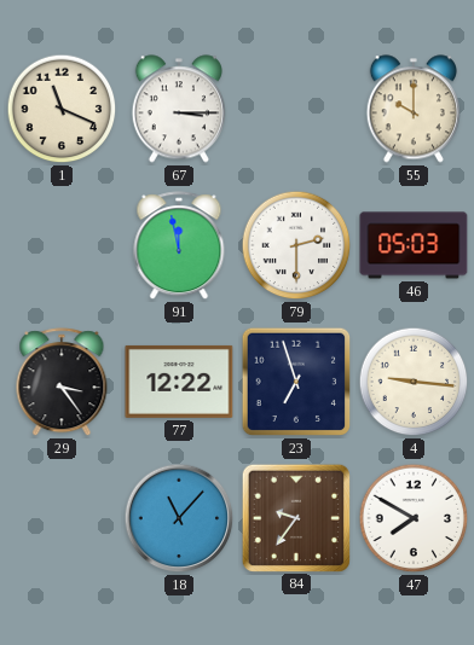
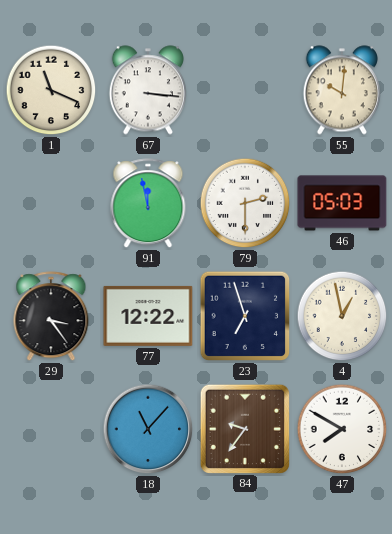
67: 3:15 -> 3:16 (148, 90)
55: 10:00 -> 10:01 (342, 90)
4: 9:16 -> 12:58 (342, 316)
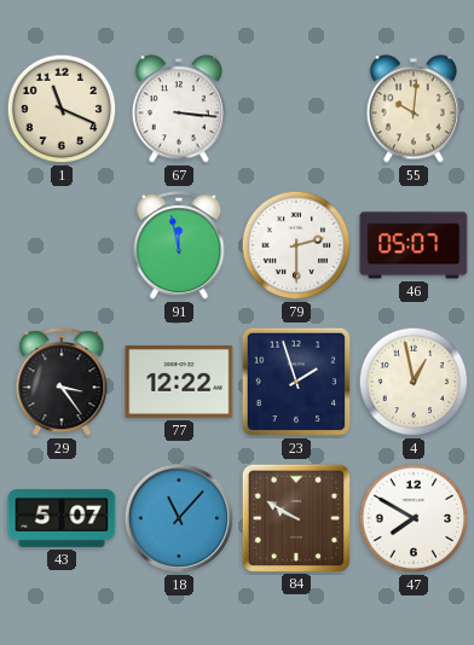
46: 05:03 -> 05:07 (414, 245)
23: 6:57 -> 1:57 (296, 382)
43: none -> 5:07 (62, 518)
84: 9:36 -> 9:50 (296, 517)
